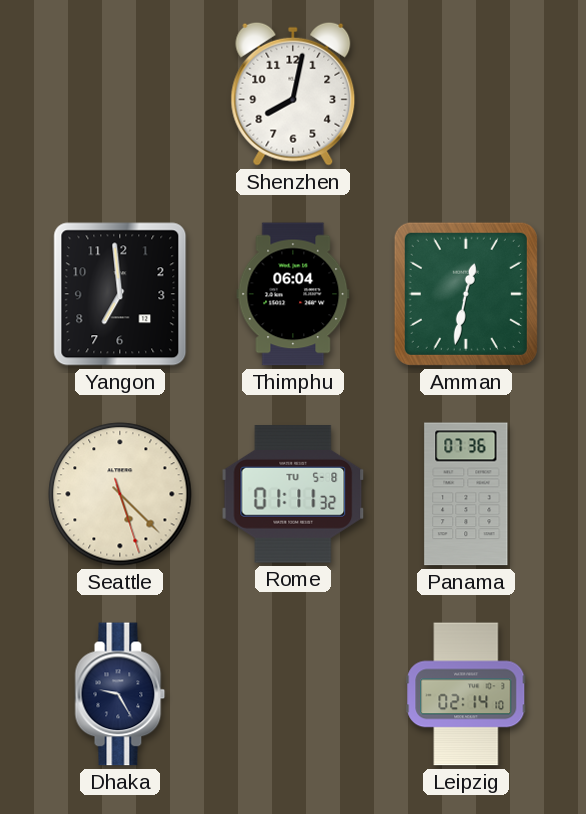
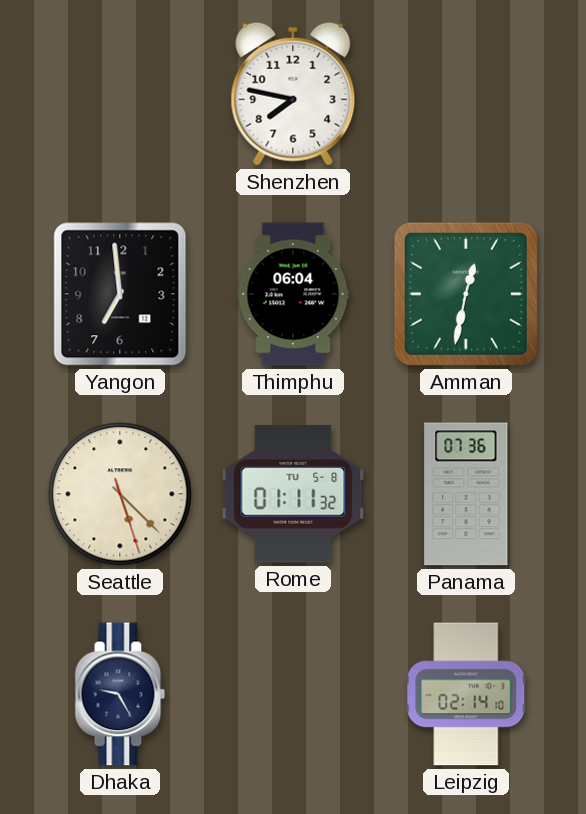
Shenzhen: 8:02 -> 7:47 (293, 94)
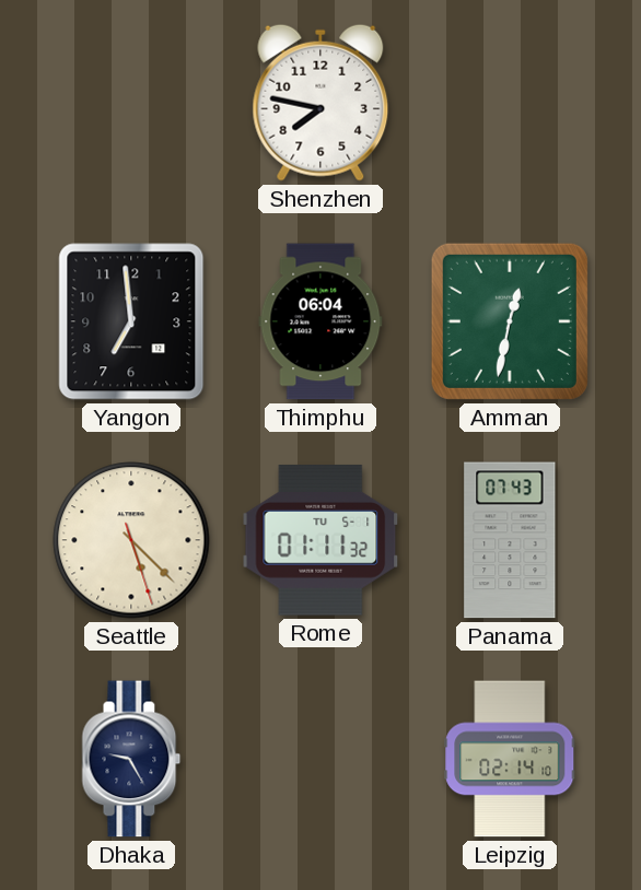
Rome date: TU 5-8 -> TU 5-1 (320, 540)
Panama: 07:36 -> 07:43 (510, 540)
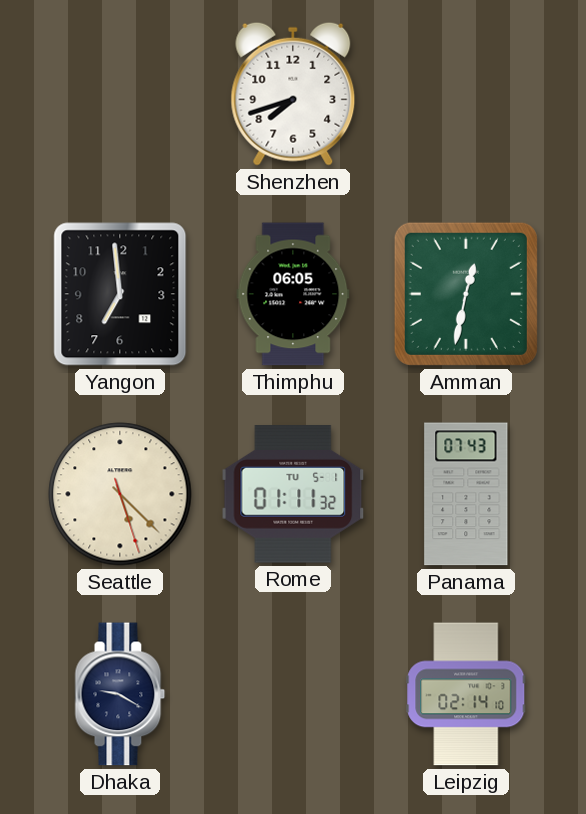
Shenzhen: 7:47 -> 7:42 (293, 94)
Thimphu: 06:04 -> 06:05 (293, 294)
Dhaka: 9:25 -> 9:20 (120, 694)
